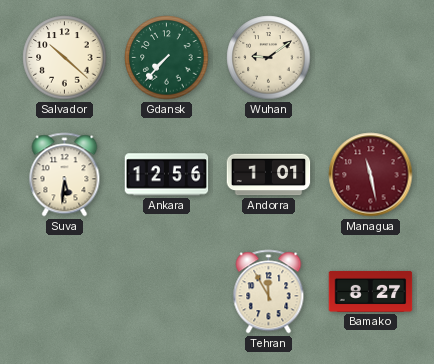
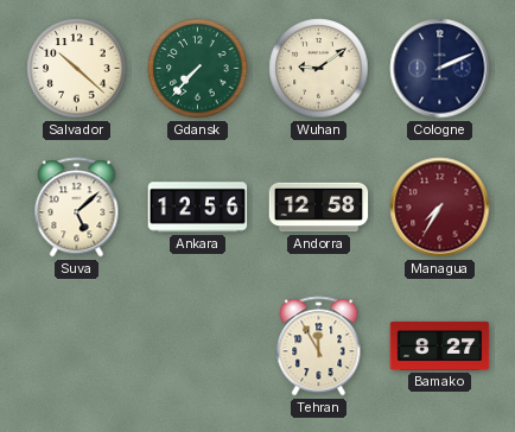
Cologne: none -> 2:11 (440, 69)
Suva: 5:31 -> 5:08 (77, 208)
Andorra: 1:01 -> 12:58 (319, 208)
Managua: 11:28 -> 7:35 (440, 208)
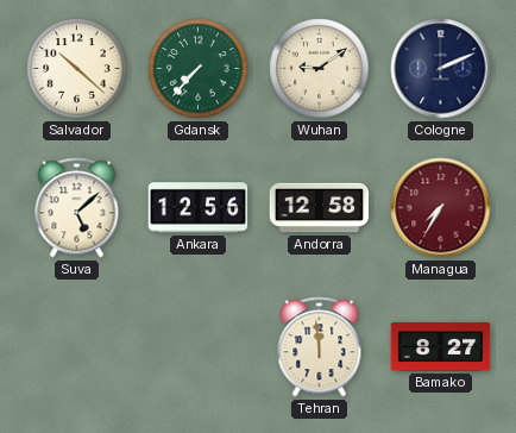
Tehran: 11:55 -> 11:59 (320, 347)
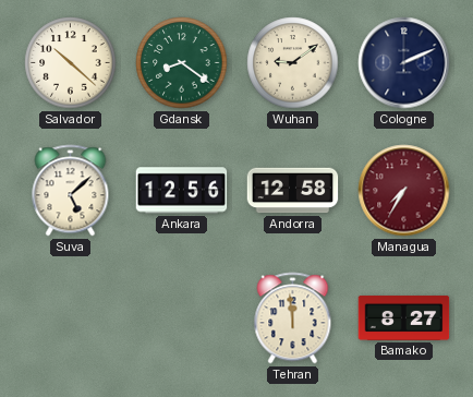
Gdansk: 7:37 -> 8:21 (182, 63)
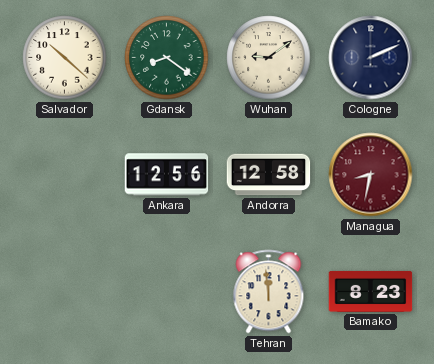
Suva: 5:08 -> none (71, 191)
Managua: 7:35 -> 8:32 (371, 175)
Bamako: 8:27 -> 8:23 (371, 291)
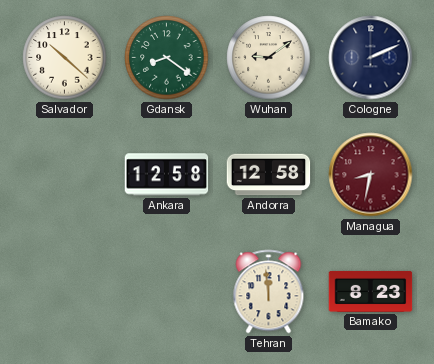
Ankara: 12:56 -> 12:58 (167, 175)
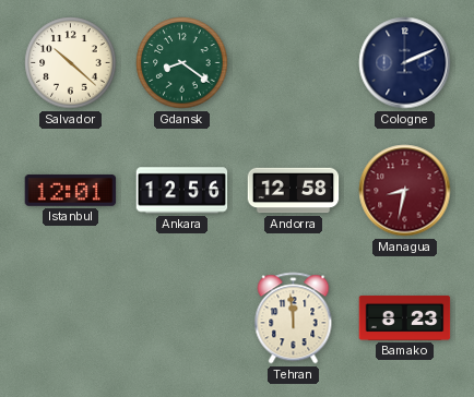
Wuhan: 9:09 -> none (269, 58)
Istanbul: none -> 12:01 (71, 190)
Ankara: 12:58 -> 12:56 (182, 191)
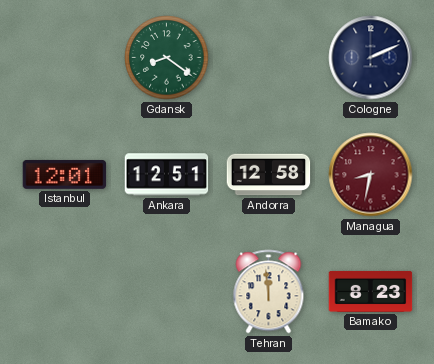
Salvador: 10:22 -> none (71, 63)
Ankara: 12:56 -> 12:51 (167, 175)
